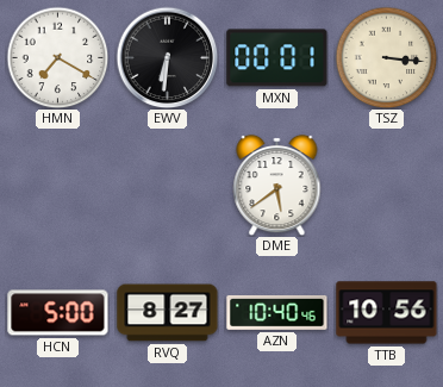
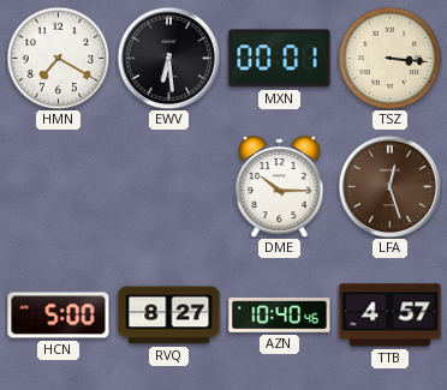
EWV: 6:31 -> 6:29 (168, 58)
DME: 5:39 -> 10:15 (280, 186)
LFA: none -> 12:27 (389, 186)
TTB: 10:56 -> 4:57 (391, 316)
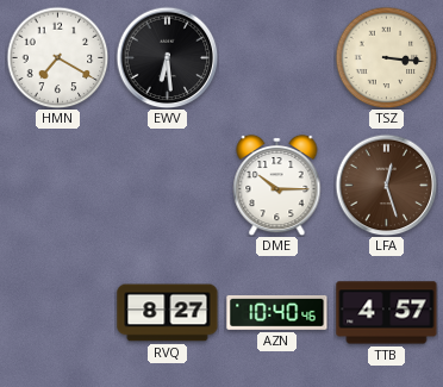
MXN: 00:01 -> none (280, 59)
HCN: 5:00 -> none (59, 316)
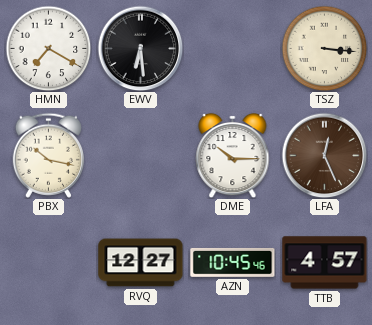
PBX: none -> 10:17 (48, 155)
LFA: 12:27 -> 12:26 (324, 155)
RVQ: 8:27 -> 12:27 (141, 263)
AZN: 10:40 -> 10:45 (233, 263)
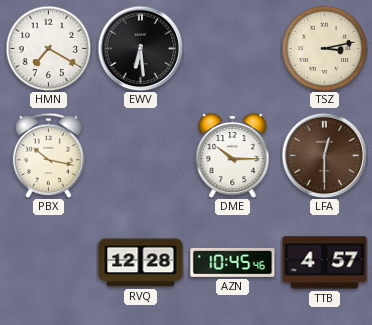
TSZ: 3:16 -> 3:13 (324, 48)
LFA: 12:26 -> 12:30 (324, 155)
RVQ: 12:27 -> 12:28 (141, 263)
